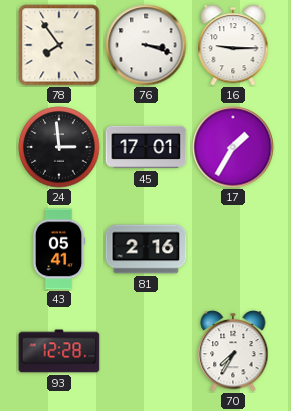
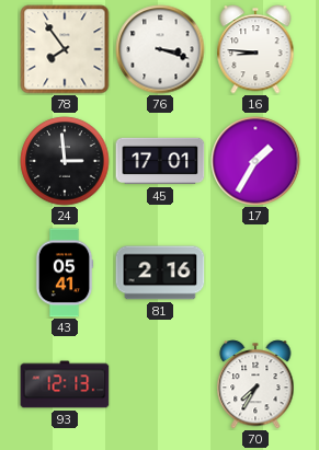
16: 9:15 -> 8:46 (255, 49)
93: 12:28 -> 12:13 (65, 384)
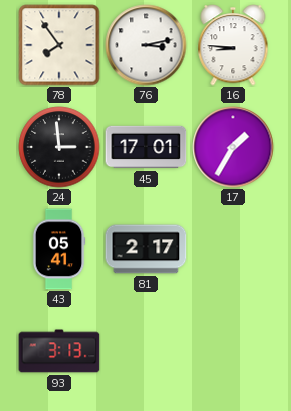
76: 3:18 -> 3:13 (146, 45)
81: 2:16 -> 2:17 (146, 249)
93: 12:13 -> 3:13 (59, 351)
70: 7:35 -> none (255, 384)
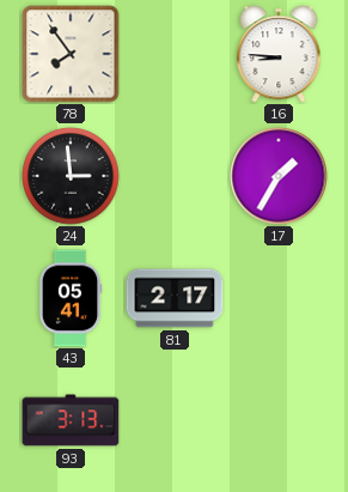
76: 3:13 -> none (146, 45)
45: 17:01 -> none (146, 147)
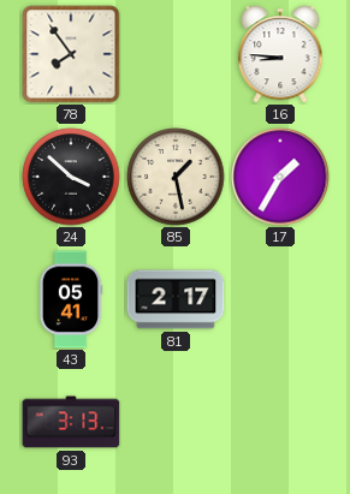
24: 2:59 -> 3:52 (71, 177)
85: none -> 1:28 (176, 177)
